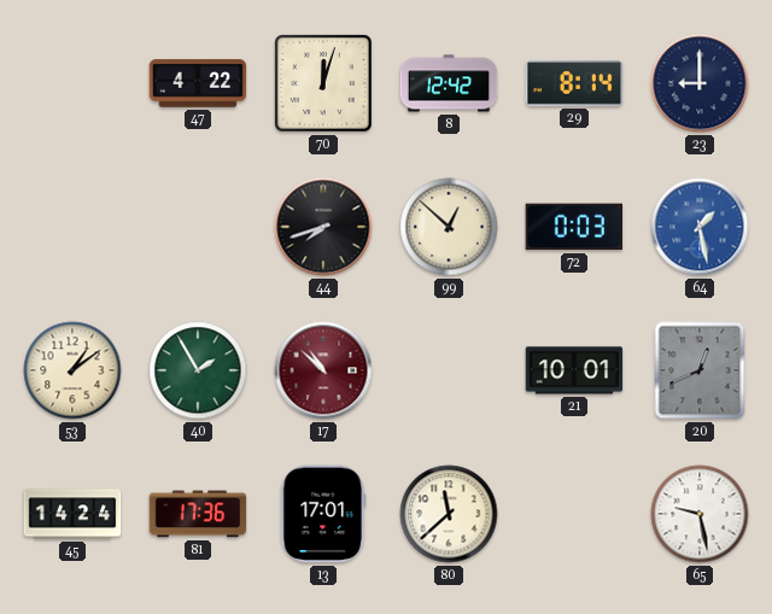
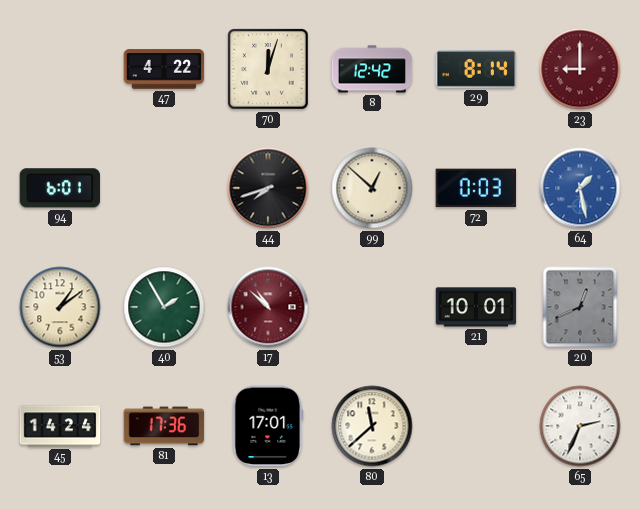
23 dial: navy -> burgundy (580, 69)
94: none -> 6:01 (59, 188)
65: 9:28 -> 2:34 (580, 426)
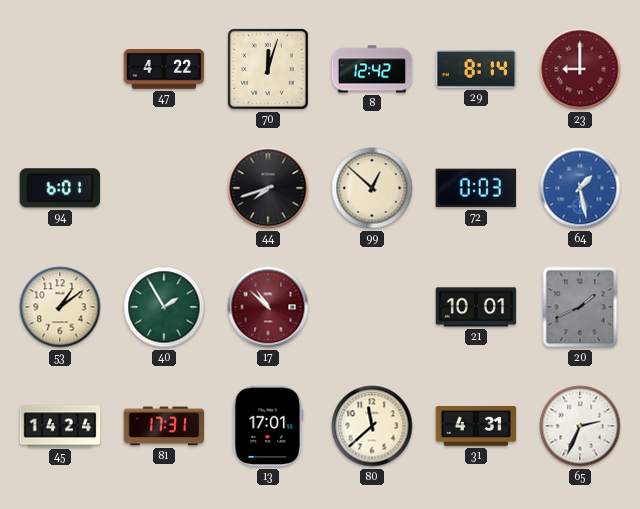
20: 12:41 -> 1:41 (580, 307)
81: 17:36 -> 17:31 (164, 426)
31: none -> 4:31 (476, 426)
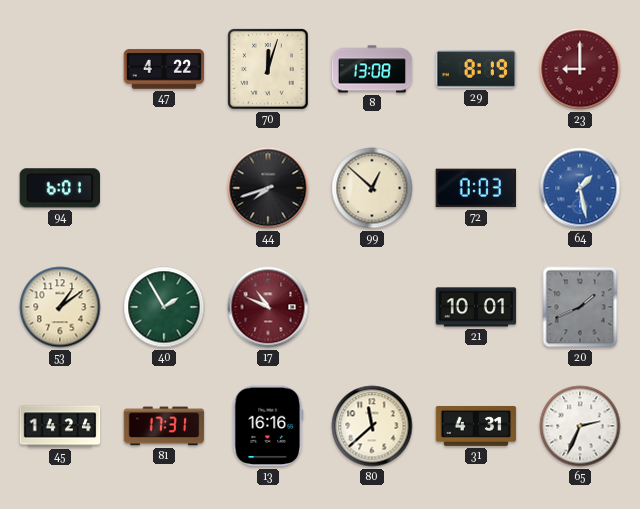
8: 12:42 -> 13:08 (372, 69)
29: 8:14 -> 8:19 (476, 70)
17: 10:52 -> 10:49 (268, 307)
13: 17:01 -> 16:16 (268, 426)
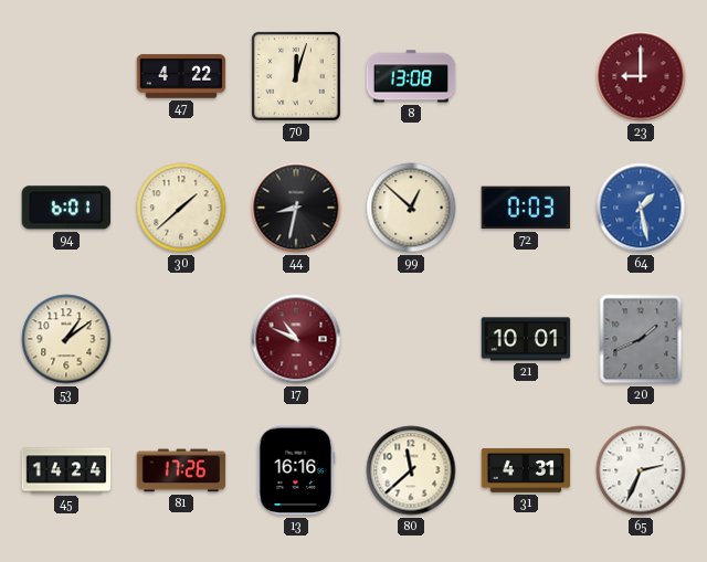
29: 8:19 -> none (476, 70)
30: none -> 1:38 (181, 208)
44: 7:42 -> 8:32 (296, 208)
40: 1:55 -> none (164, 307)
81: 17:31 -> 17:26 (181, 470)
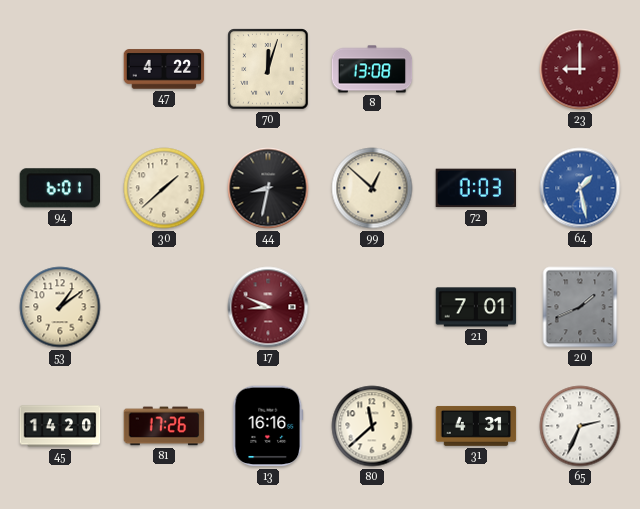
17: 10:49 -> 8:49 (268, 307)
21: 10:01 -> 7:01 (476, 307)
45: 14:24 -> 14:20 (60, 426)
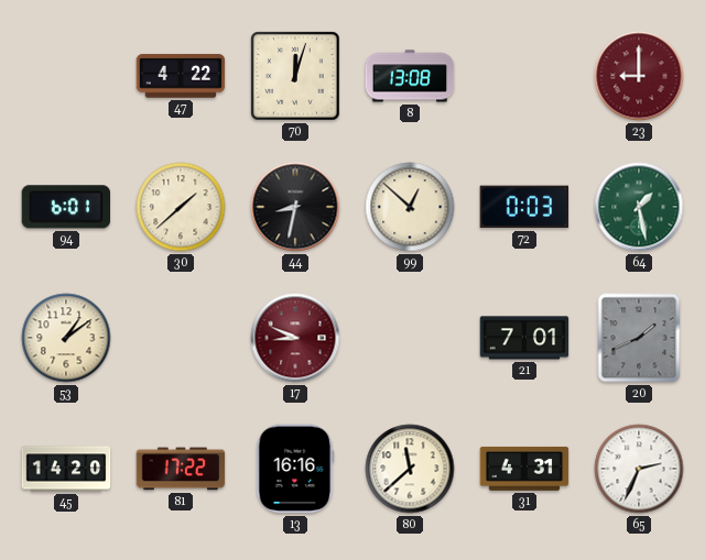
64 dial: blue -> green (639, 207)
81: 17:26 -> 17:22 (181, 469)
